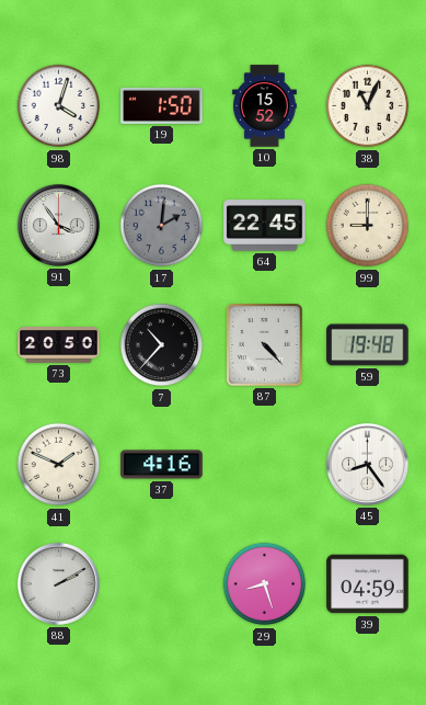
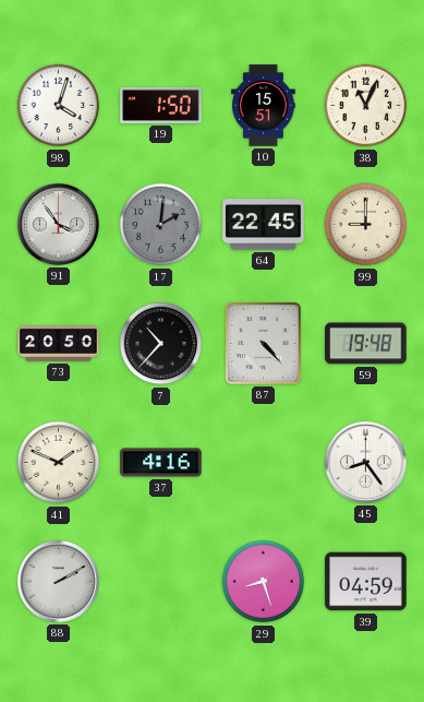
10: 15:52 -> 15:51 (264, 106)
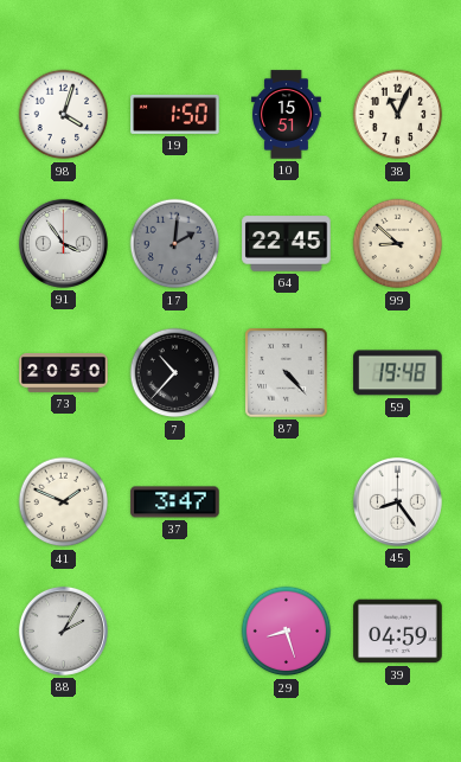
99: 9:00 -> 8:52 (398, 244)
37: 4:16 -> 3:47 (175, 502)
88: 2:10 -> 2:05 (63, 630)
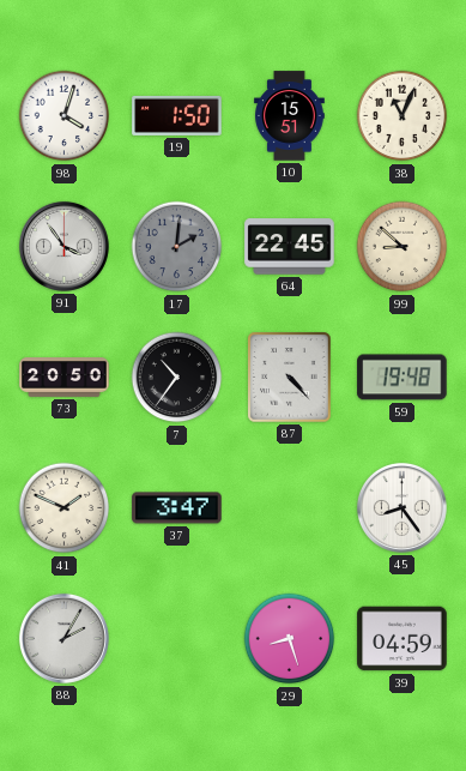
7: 10:37 -> 10:36 (177, 378)
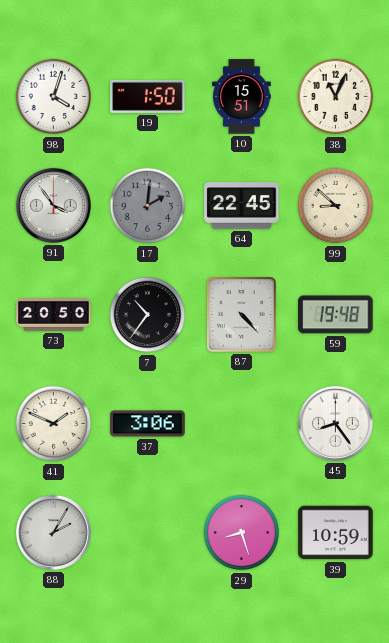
37: 3:47 -> 3:06 (148, 424)
39: 04:59 -> 10:59 (336, 533)
